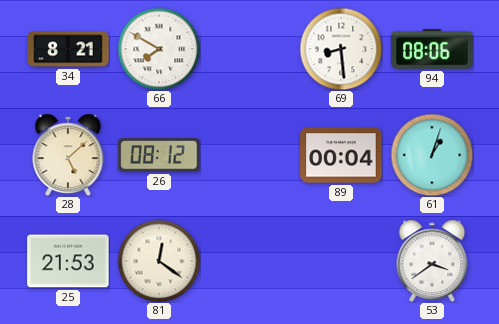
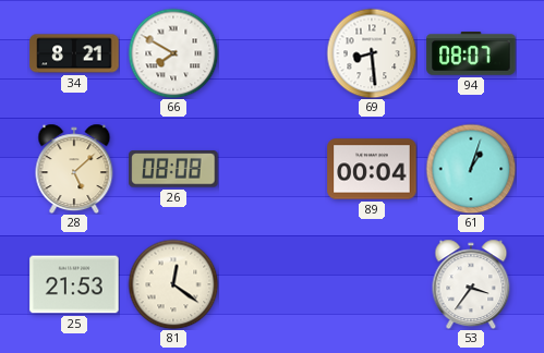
94: 08:06 -> 08:07 (471, 54)
26: 08:12 -> 08:08 (173, 169)
53: 3:39 -> 3:36 (471, 284)
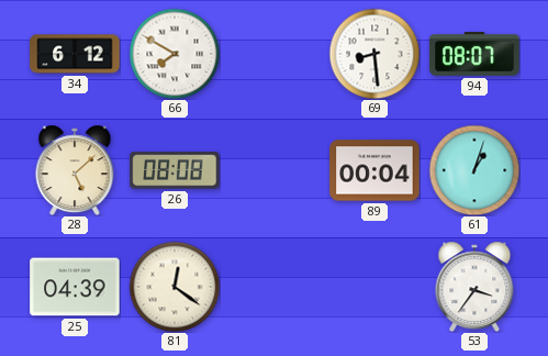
34: 8:21 -> 6:12 (75, 54)
25: 21:53 -> 04:39 (75, 287)
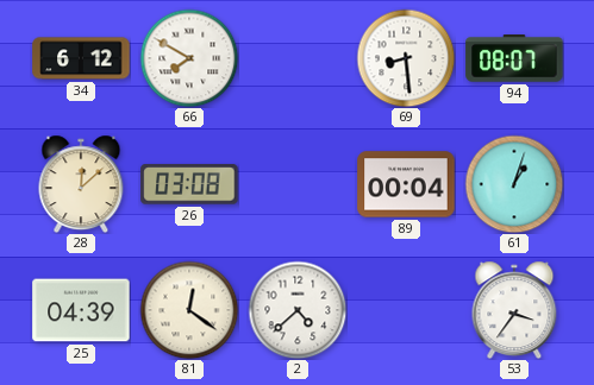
28: 5:08 -> 12:08 (81, 184)
26: 08:08 -> 03:08 (189, 184)
2: none -> 4:38 (298, 310)
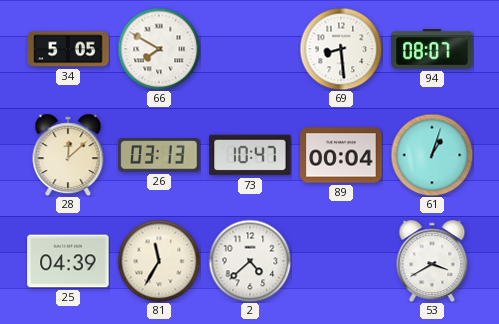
34: 6:12 -> 5:05 (68, 49)
26: 03:08 -> 03:13 (159, 155)
73: none -> 10:47 (250, 155)
81: 12:21 -> 11:35 (159, 261)
53: 3:36 -> 3:40 (432, 261)
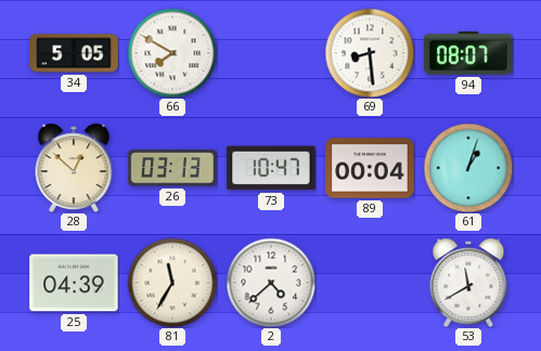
28: 12:08 -> 12:52 (74, 168)
53: 3:40 -> 11:40 (468, 283)
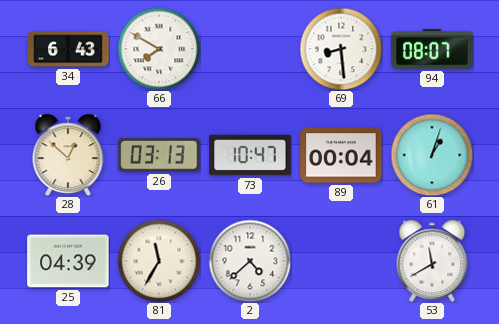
34: 5:05 -> 6:43 (68, 49)
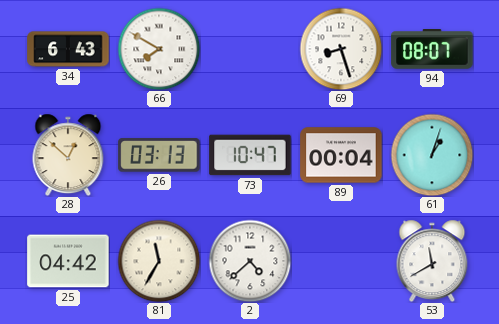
69: 8:29 -> 8:27 (341, 49)
25: 04:39 -> 04:42 (68, 261)
